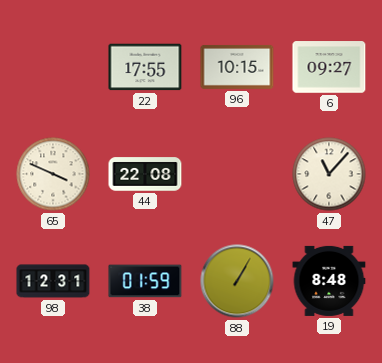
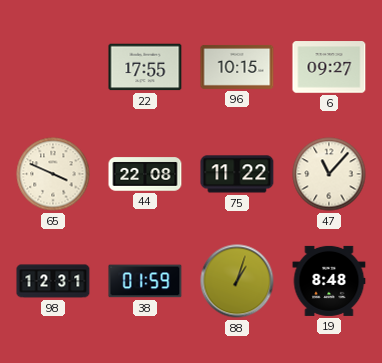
75: none -> 11:22 (237, 174)
88: 1:05 -> 1:03 (237, 281)
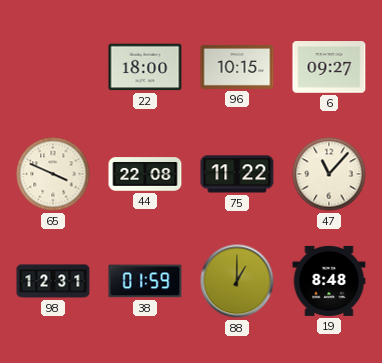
22: 17:55 -> 18:00 (145, 67)
88: 1:03 -> 1:00 (237, 281)
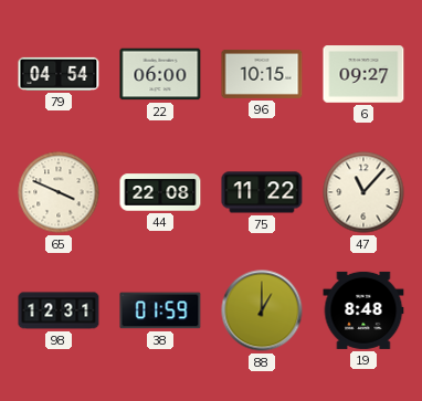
79: none -> 04:54 (59, 74)
22: 18:00 -> 06:00 (160, 74)
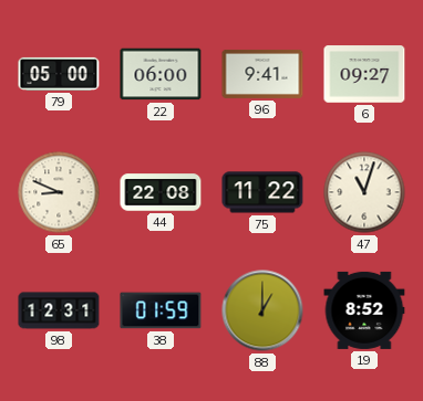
79: 04:54 -> 05:00 (59, 74)
96: 10:15 -> 9:41 (262, 74)
65: 3:49 -> 8:49 (59, 192)
47: 11:07 -> 11:03 (364, 192)
19: 8:48 -> 8:52 (364, 310)
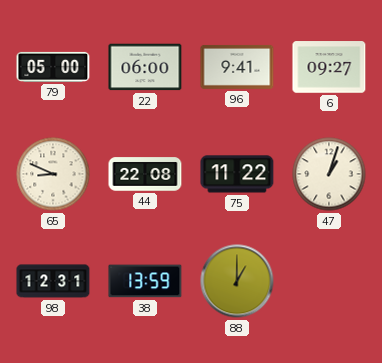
47: 11:03 -> 1:03 (329, 174)
38: 01:59 -> 13:59 (145, 281)
19: 8:52 -> none (364, 310)
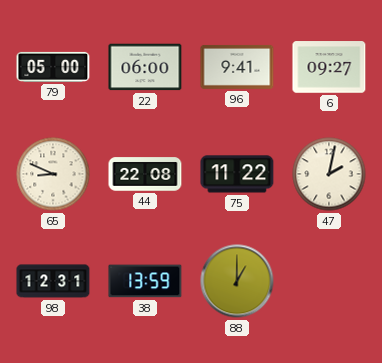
47: 1:03 -> 2:02 (329, 174)
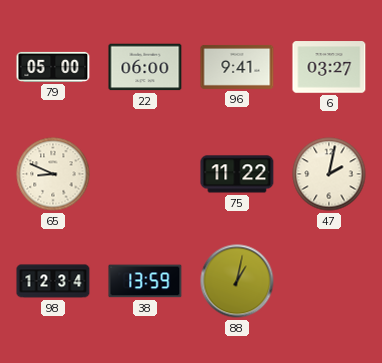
6: 09:27 -> 03:27 (329, 67)
44: 22:08 -> none (145, 174)
98: 12:31 -> 12:34 (53, 281)
88: 1:00 -> 1:02 (237, 281)
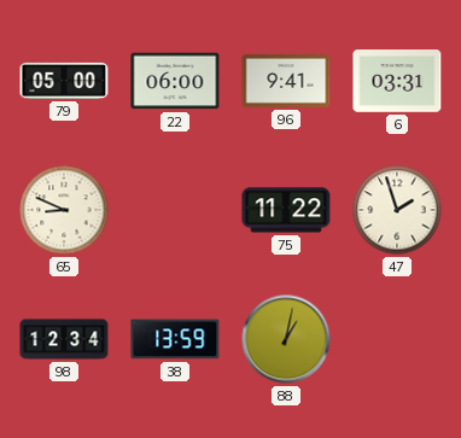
6: 03:27 -> 03:31 (397, 81)
47: 2:02 -> 1:57 (397, 210)
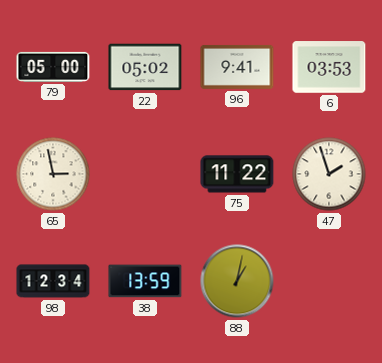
22: 06:00 -> 05:02 (145, 67)
6: 03:31 -> 03:53 (329, 67)
65: 8:49 -> 2:58 (53, 174)
